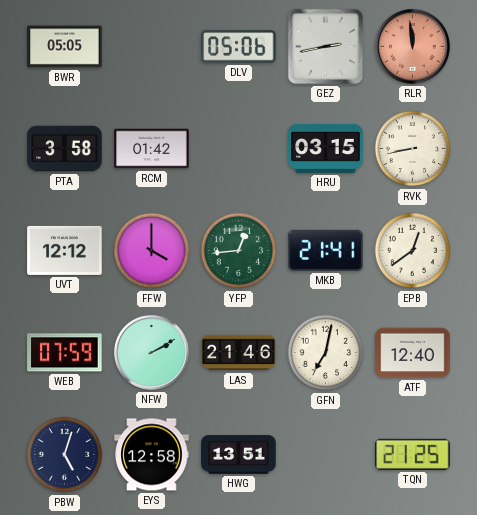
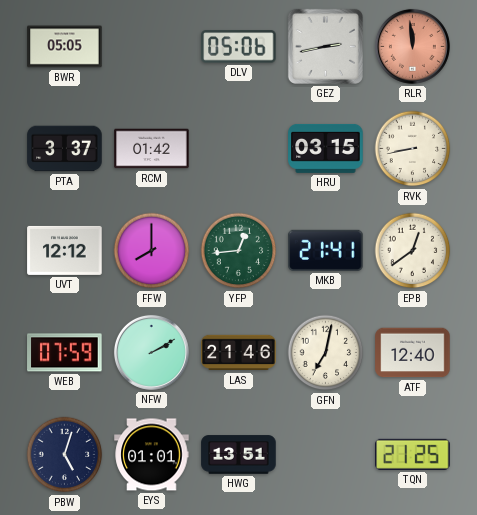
PTA: 3:58 -> 3:37 (65, 149)
FFW: 4:00 -> 8:00 (152, 251)
EYS: 12:58 -> 01:01 (152, 455)
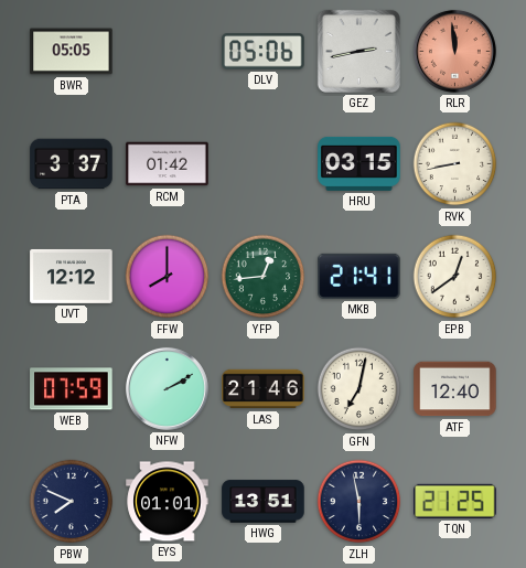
PBW: 5:03 -> 7:49 (72, 502)
ZLH: none -> 5:58 (359, 502)
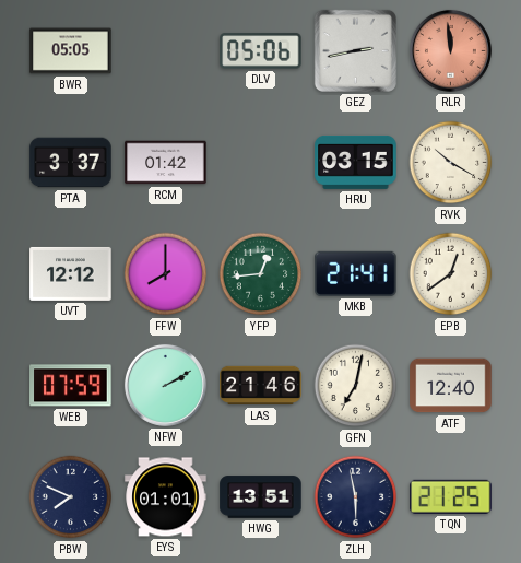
RVK: 8:43 -> 10:20 (451, 163)
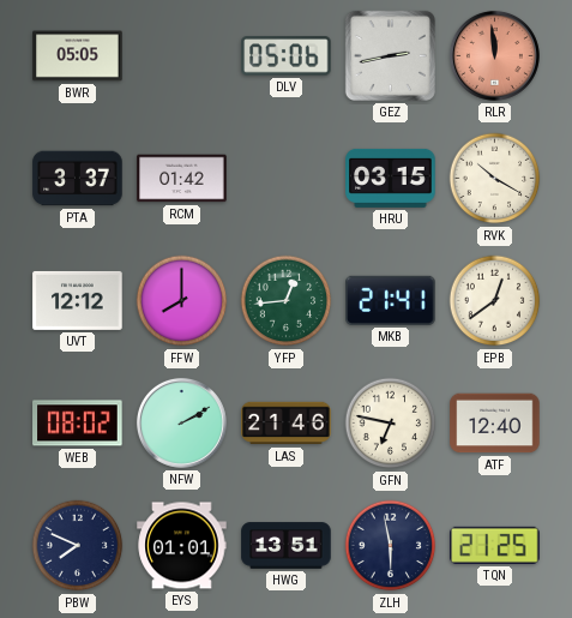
WEB: 07:59 -> 08:02 (78, 424)
GFN: 7:02 -> 6:47 (391, 424)
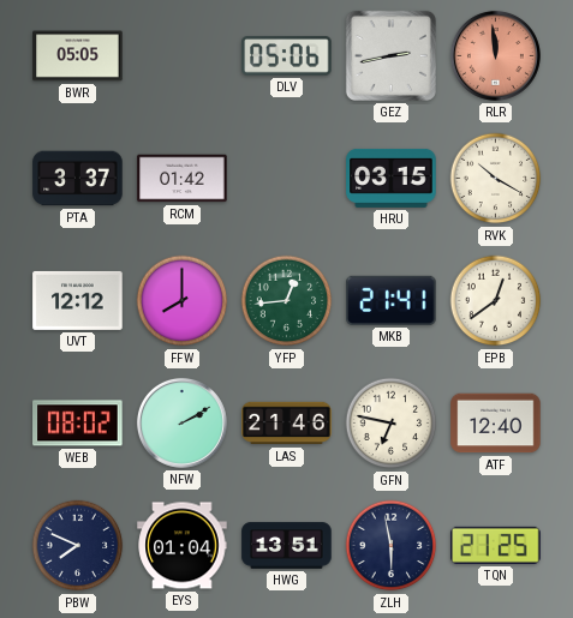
EYS: 01:01 -> 01:04 (183, 546)
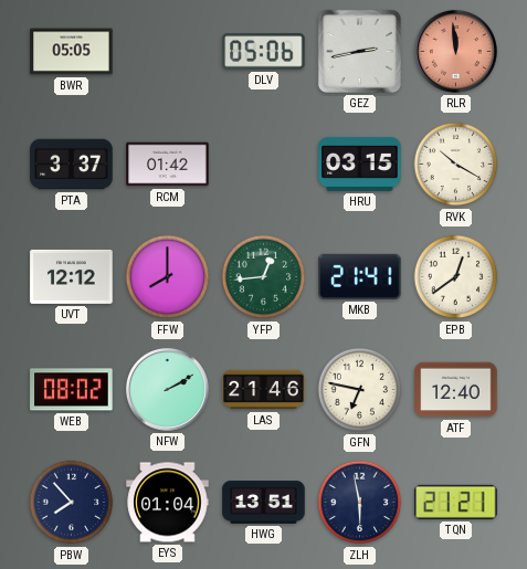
PBW: 7:49 -> 7:53 (72, 503)
TQN: 21:25 -> 21:21 (456, 502)
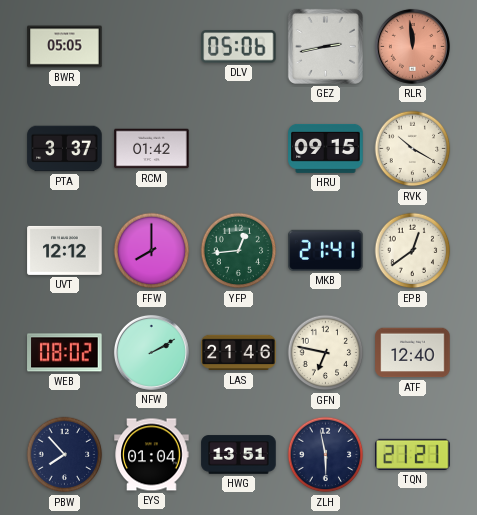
HRU: 03:15 -> 09:15 (326, 148)
